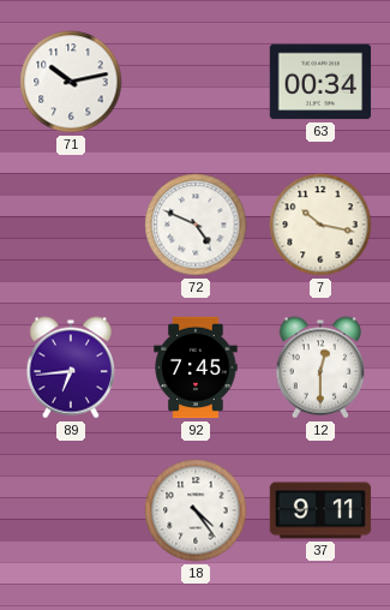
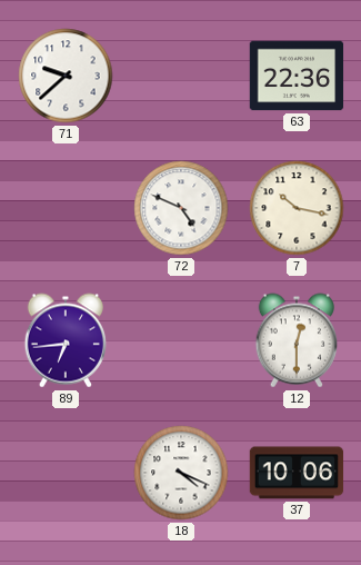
71: 10:13 -> 9:38 (66, 76)
63: 00:34 -> 22:36 (297, 76)
92: 7:45 -> none (196, 367)
18: 4:24 -> 4:19 (181, 473)
37: 9:11 -> 10:06 (297, 473)
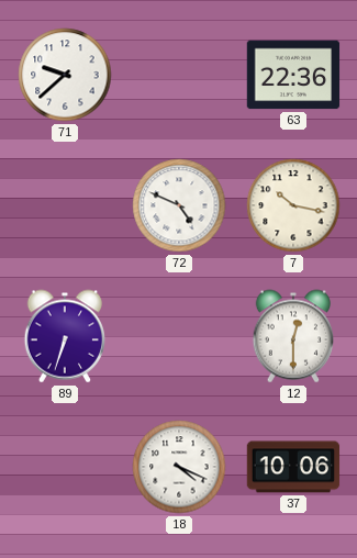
89: 6:44 -> 6:33 (64, 336)
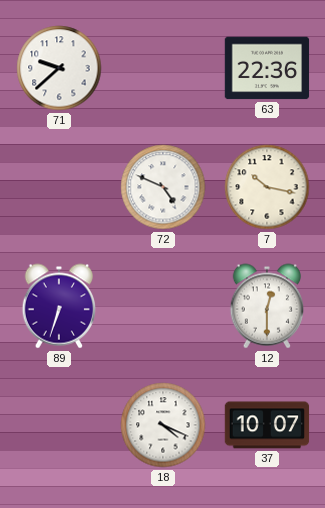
37: 10:06 -> 10:07 (267, 425)
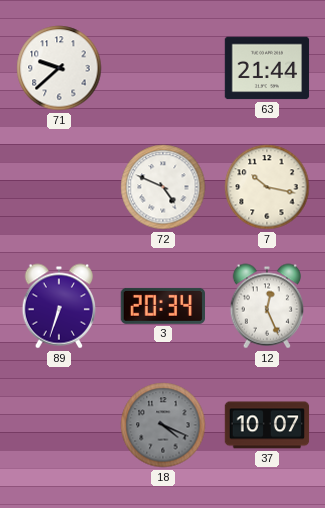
63: 22:36 -> 21:44 (267, 68)
3: none -> 20:34 (162, 306)
12: 12:30 -> 12:26 (266, 306)
18 dial: white -> grey (163, 425)
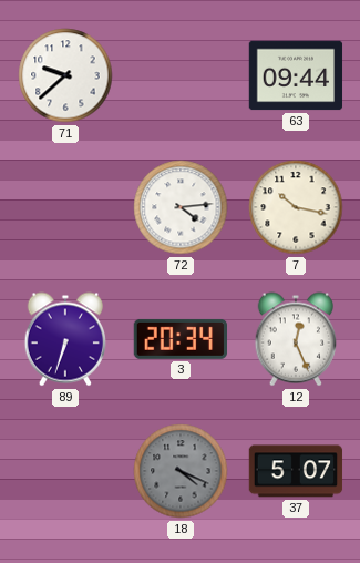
63: 21:44 -> 09:44 (296, 75)
72: 4:49 -> 4:14 (181, 207)
37: 10:07 -> 5:07 (296, 471)
